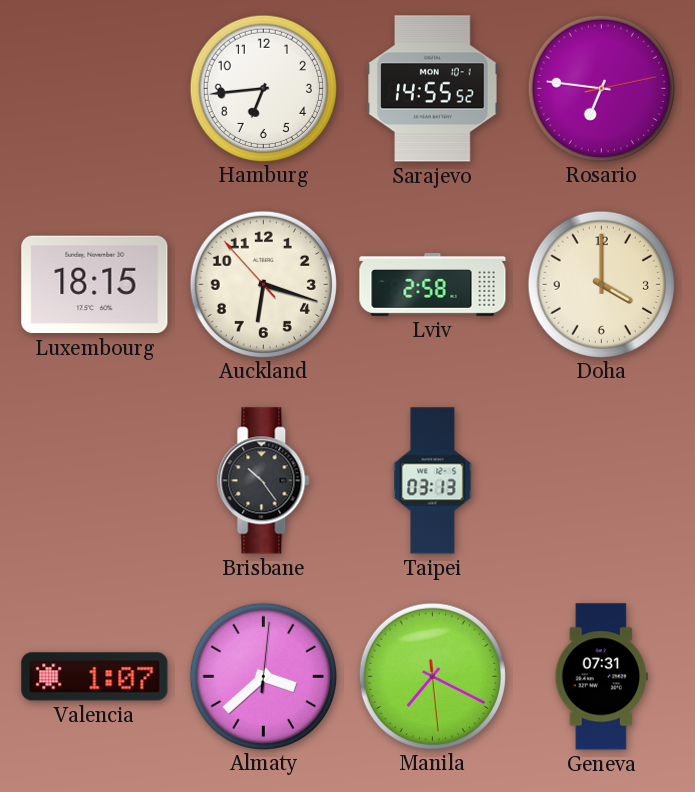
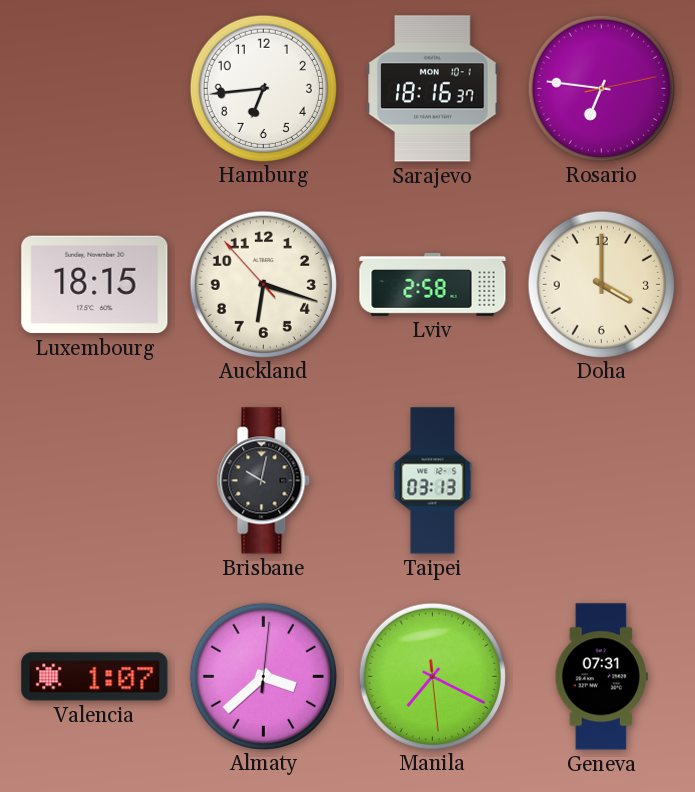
Sarajevo: 14:55 -> 18:16 (433, 89)
Brisbane: 10:24 -> 10:02 (264, 481)
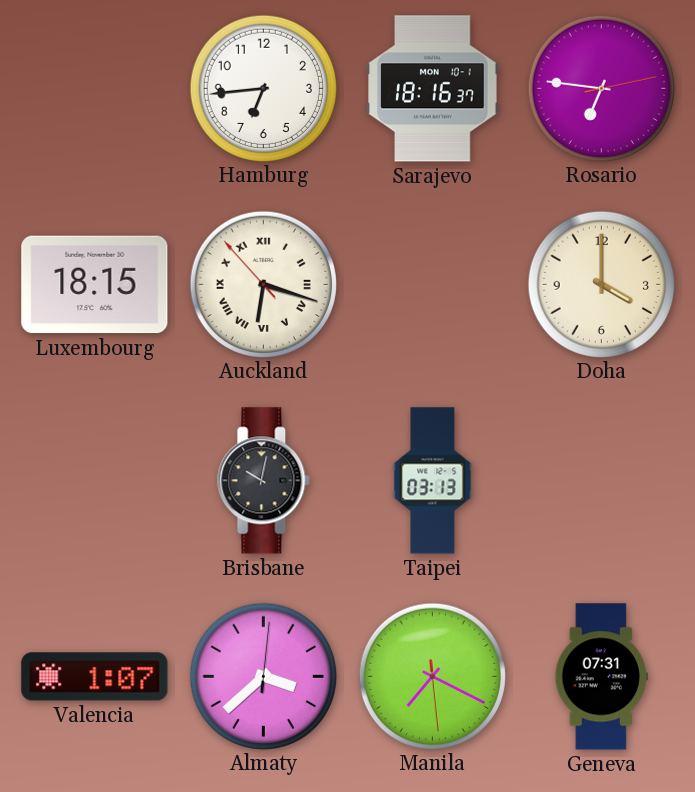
Auckland numerals: Arabic -> Roman (263, 284)
Lviv: 2:58 -> none (433, 284)
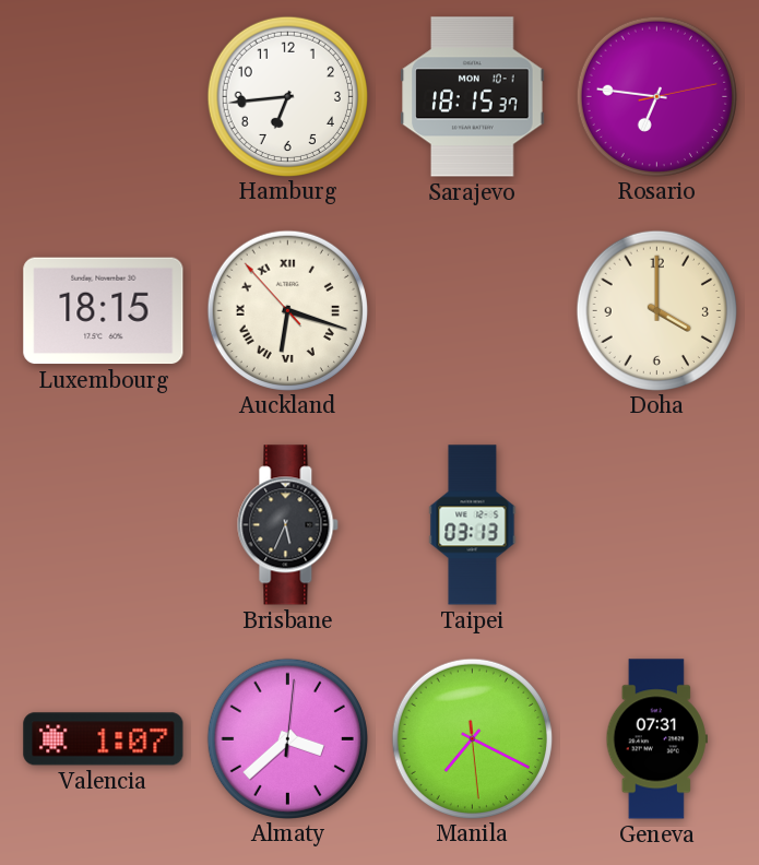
Sarajevo: 18:16 -> 18:15 (473, 97)
Brisbane: 10:02 -> 5:34 (288, 525)
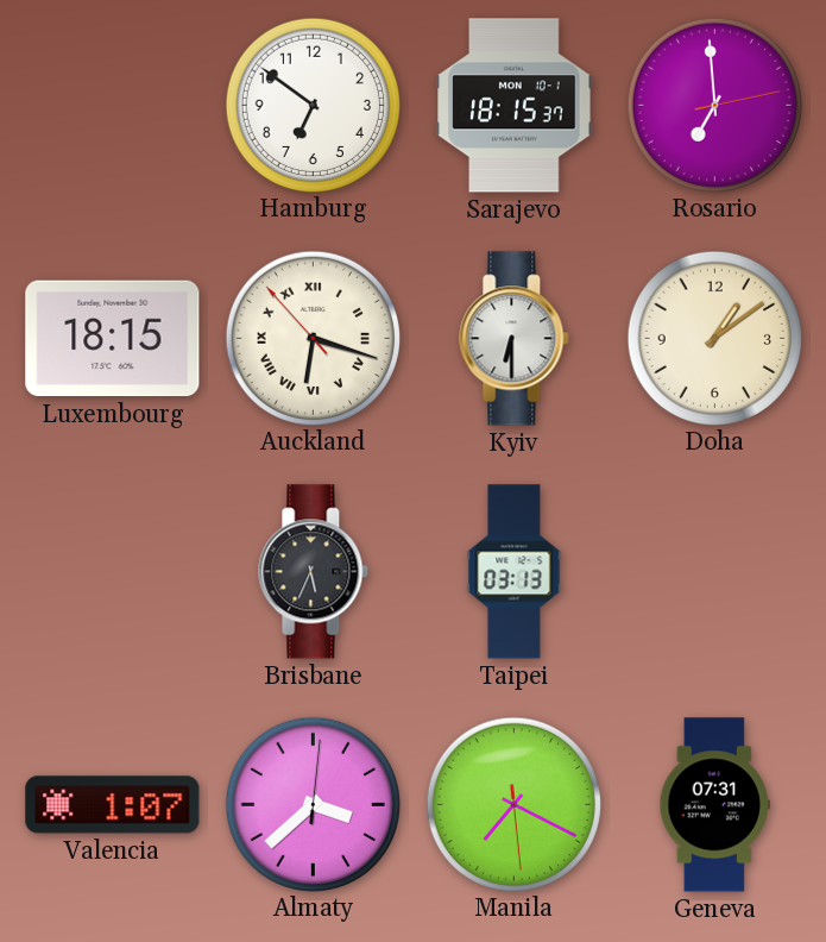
Hamburg: 6:44 -> 6:51 (313, 105)
Rosario: 6:46 -> 6:59 (714, 105)
Kyiv: none -> 6:30 (515, 339)
Doha: 4:00 -> 1:09 (714, 338)
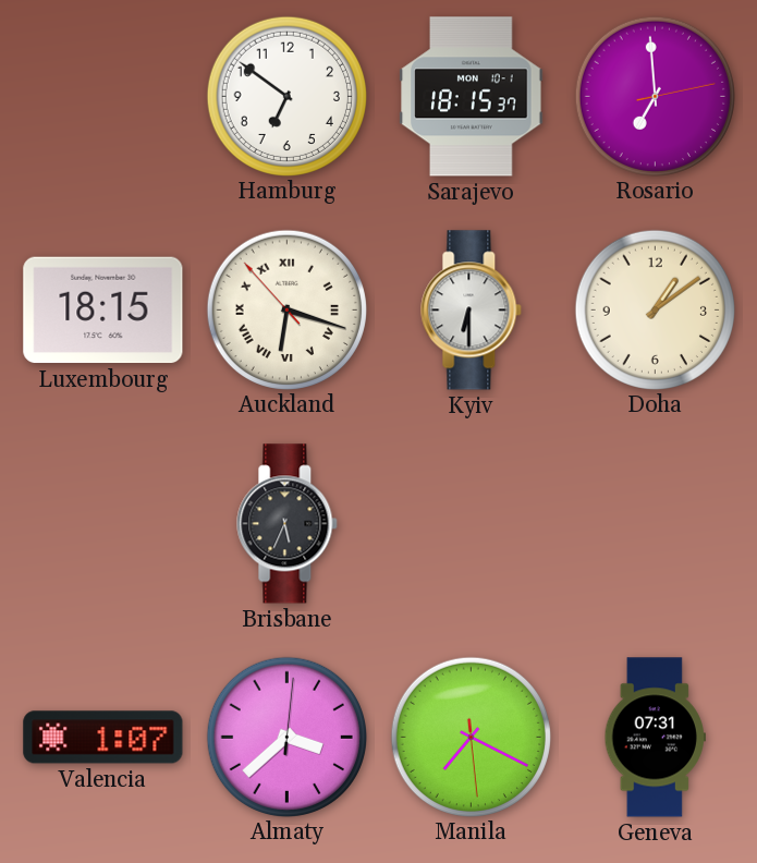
Taipei: 03:13 -> none (515, 572)
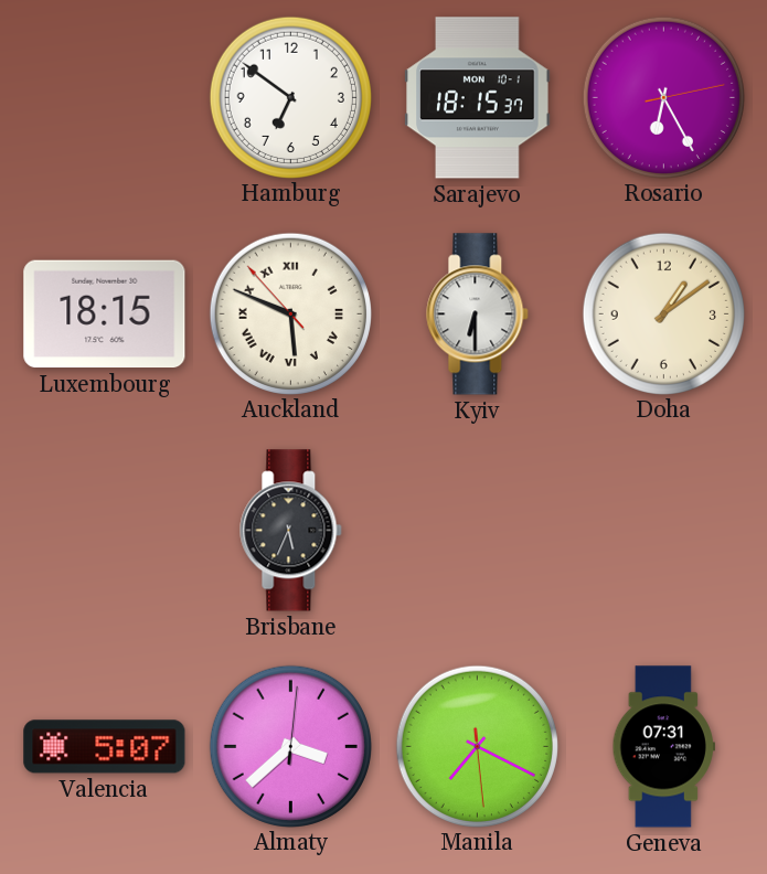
Rosario: 6:59 -> 6:25 (663, 97)
Auckland: 6:17 -> 5:48 (290, 313)
Valencia: 1:07 -> 5:07 (105, 747)
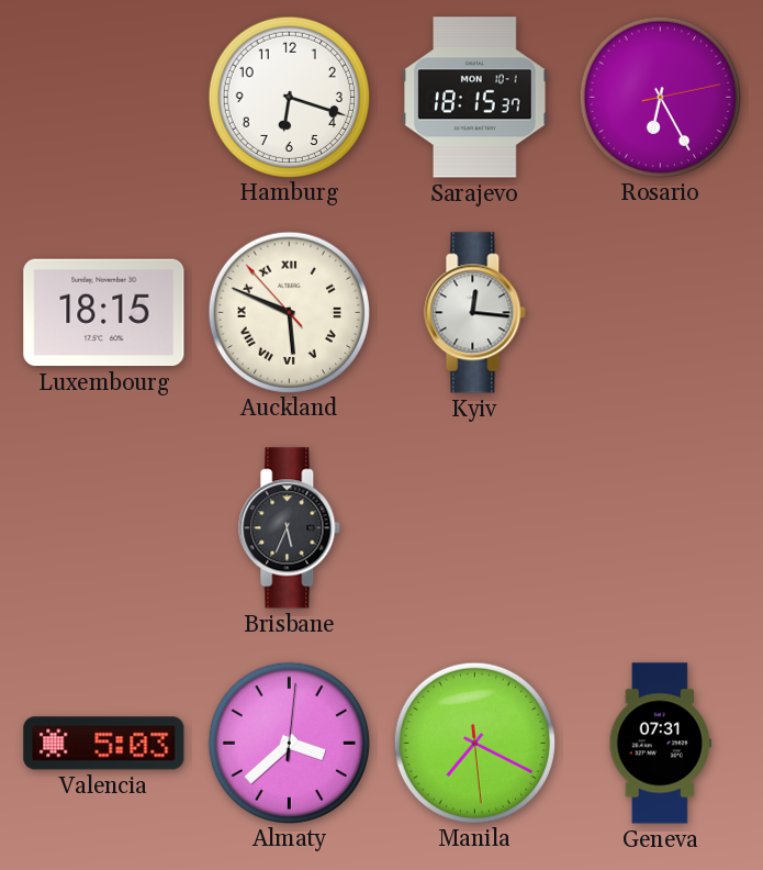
Hamburg: 6:51 -> 6:18 (289, 97)
Kyiv: 6:30 -> 12:16 (475, 313)
Doha: 1:09 -> none (663, 313)
Valencia: 5:07 -> 5:03 (104, 744)
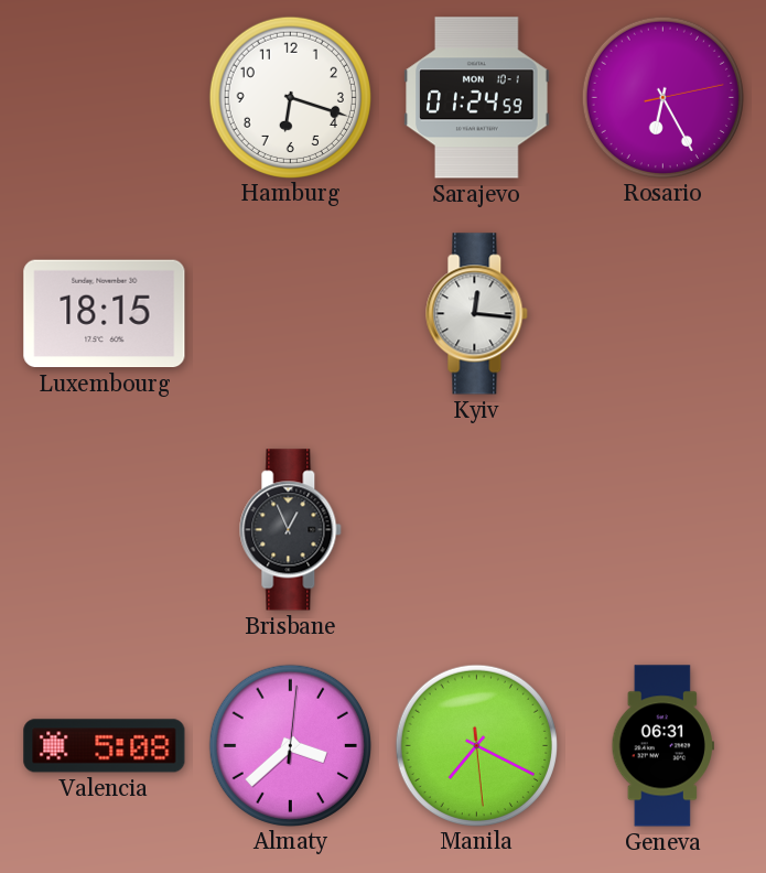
Sarajevo: 18:15 -> 01:24 (477, 98)
Auckland: 5:48 -> none (289, 312)
Brisbane: 5:34 -> 12:56 (291, 530)
Valencia: 5:03 -> 5:08 (105, 746)
Geneva: 07:31 -> 06:31 (662, 746)
